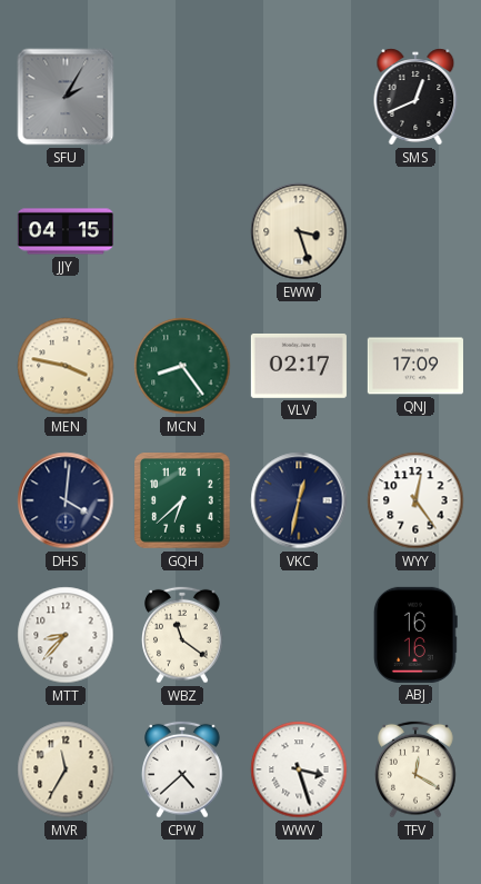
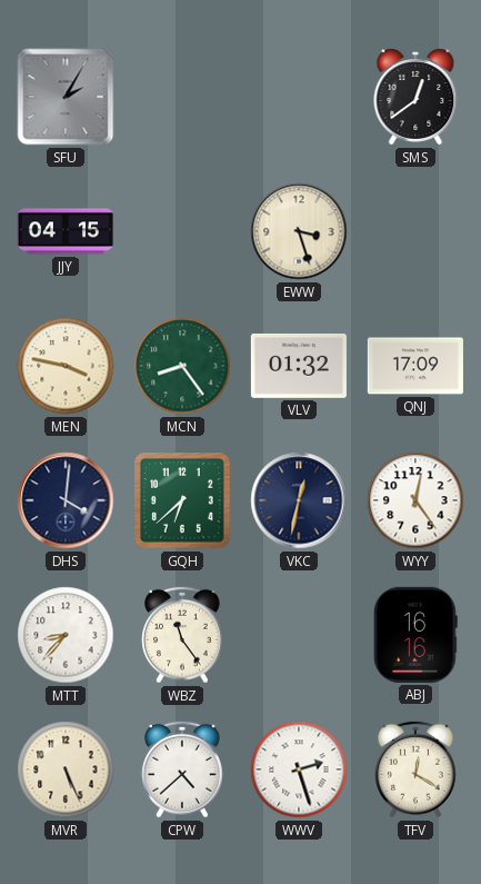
SMS: 12:41 -> 12:39 (415, 97)
VLV: 02:17 -> 01:32 (299, 366)
WBZ: 11:21 -> 11:24 (183, 635)
MVR: 11:35 -> 5:26 (66, 769)
WWV: 3:27 -> 2:27 (299, 769)
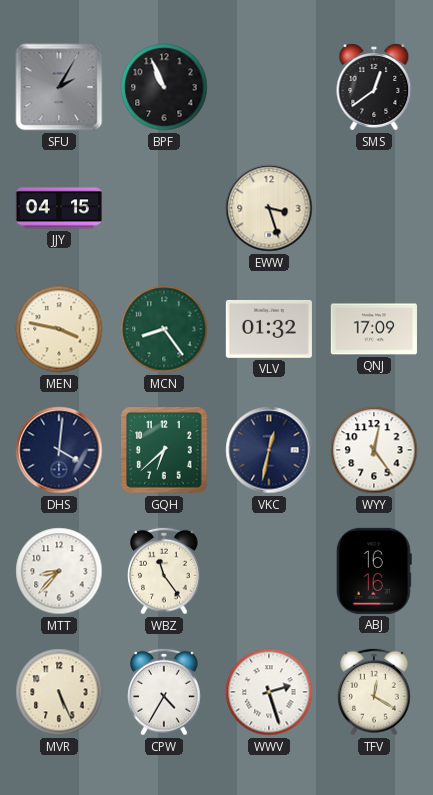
BPF: none -> 10:56 (164, 87)
CPW: 4:38 -> 4:35 (165, 692)
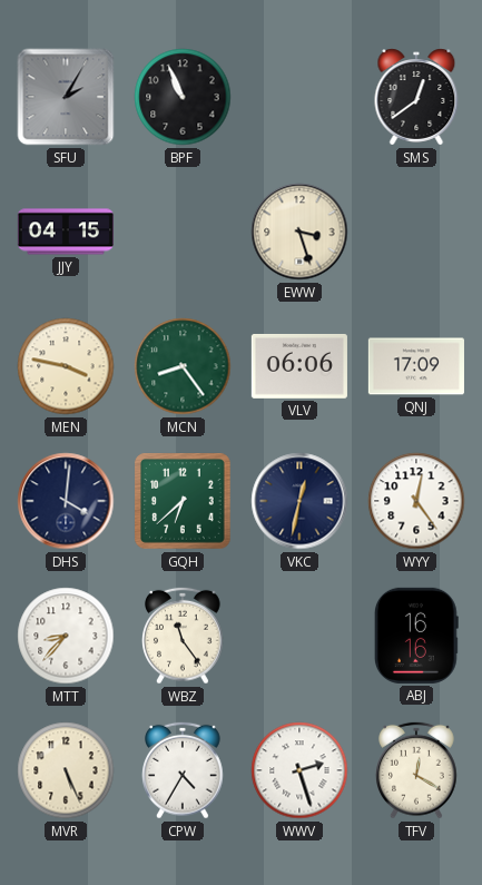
VLV: 01:32 -> 06:06 (299, 366)
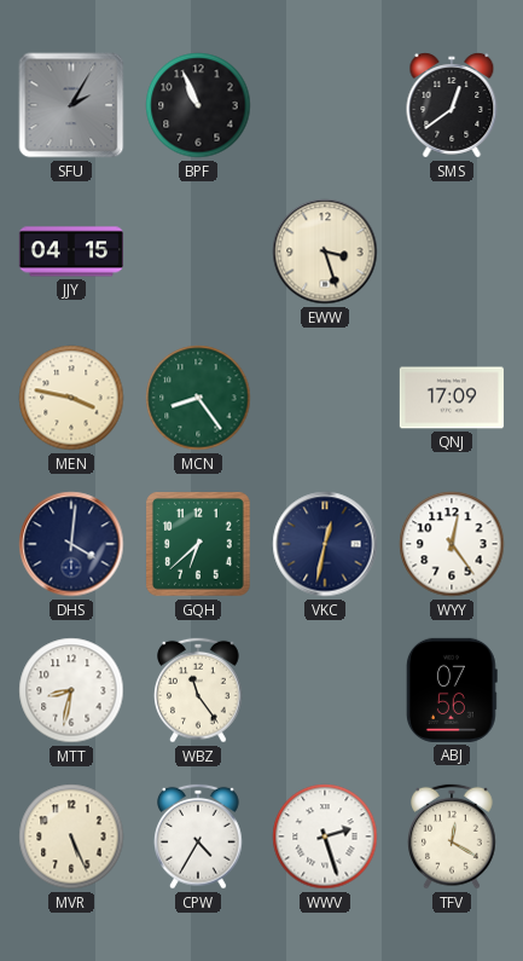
VLV: 06:06 -> none (299, 366)
MTT: 8:37 -> 8:32 (71, 690)
ABJ: 16:16 -> 07:56 (452, 690)
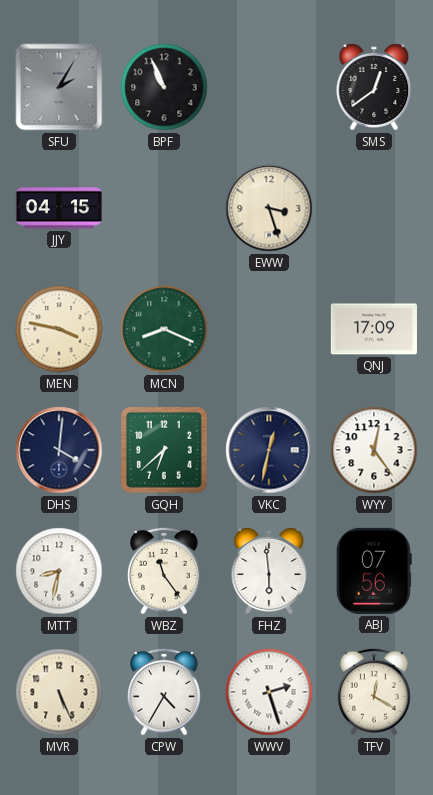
MCN: 8:24 -> 8:19 (164, 329)
FHZ: none -> 5:59 (269, 571)
